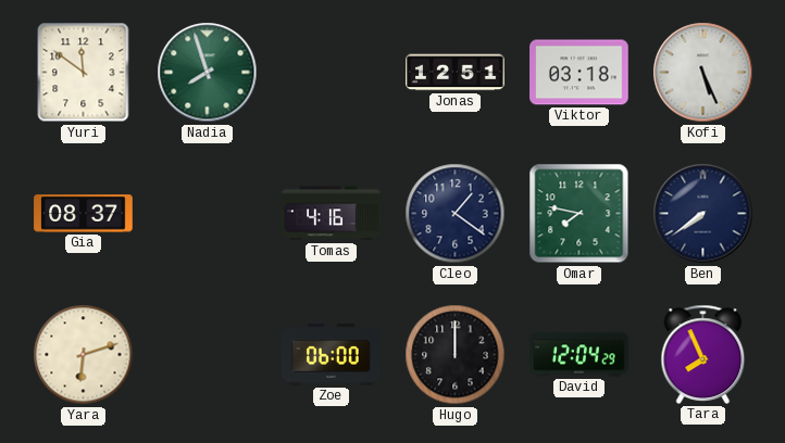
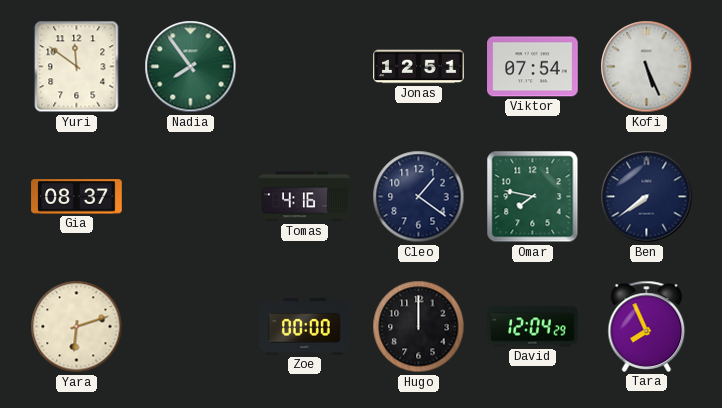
Nadia: 7:57 -> 7:54 (191, 67)
Viktor: 03:18 -> 07:54 (533, 67)
Zoe: 06:00 -> 00:00 (305, 327)
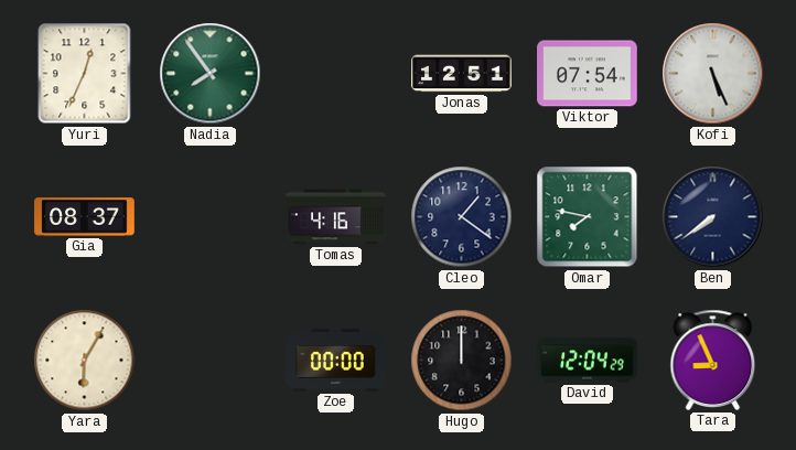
Yuri: 11:51 -> 12:34 (85, 74)
Yara: 6:12 -> 6:05 (85, 361)
Tara: 7:56 -> 8:56 (713, 360)
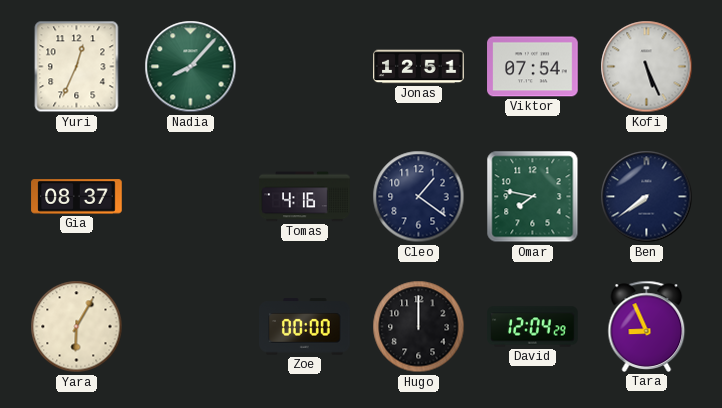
Nadia: 7:54 -> 8:07 (191, 67)
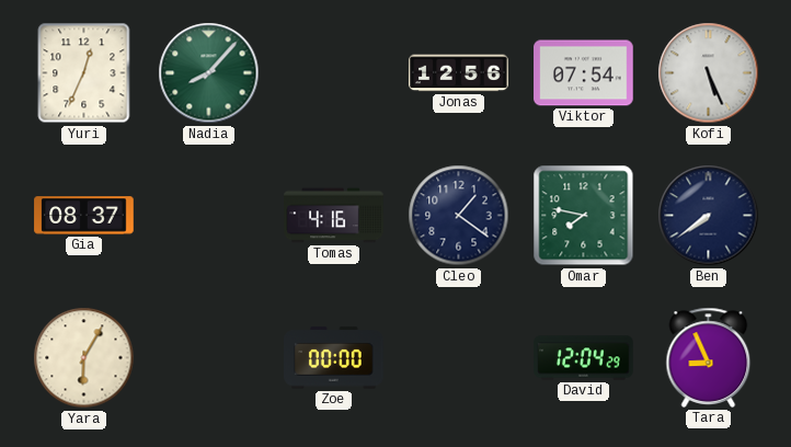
Jonas: 12:51 -> 12:56 (459, 73)
Hugo: 12:00 -> none (419, 327)
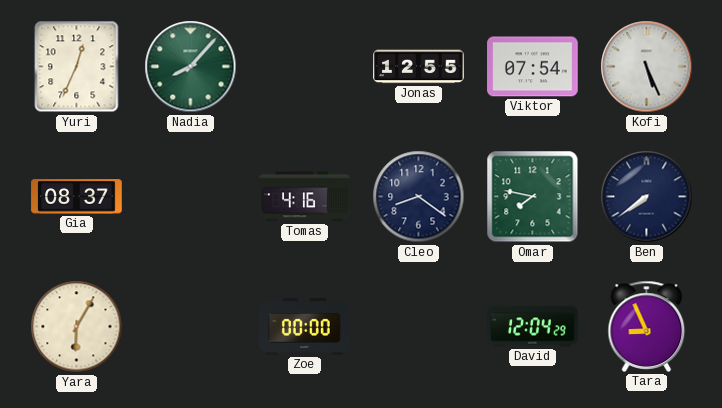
Jonas: 12:56 -> 12:55 (419, 67)
Cleo: 1:21 -> 8:21 (419, 197)
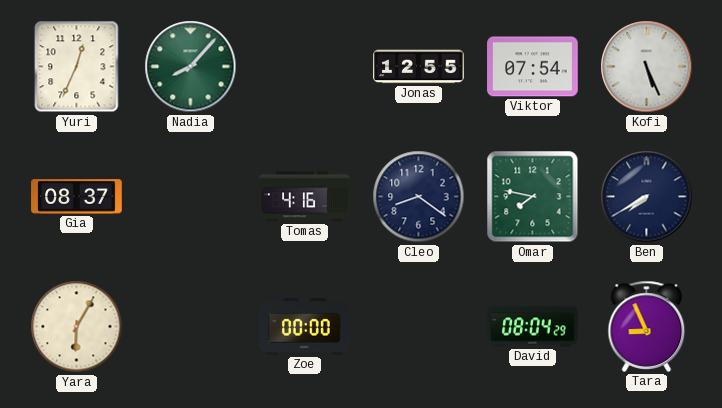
Ben: 7:39 -> 7:40 (647, 197)
David: 12:04 -> 08:04 (533, 327)
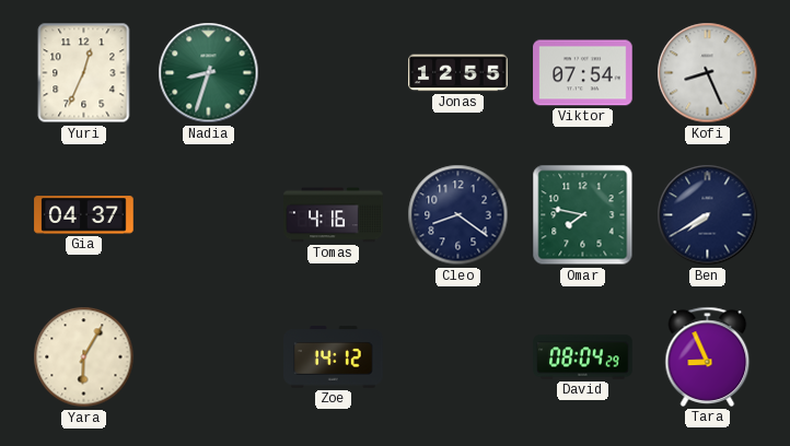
Nadia: 8:07 -> 8:33 (209, 73)
Kofi: 5:26 -> 8:26 (708, 73)
Gia: 08:37 -> 04:37 (84, 215)
Zoe: 00:00 -> 14:12 (334, 357)
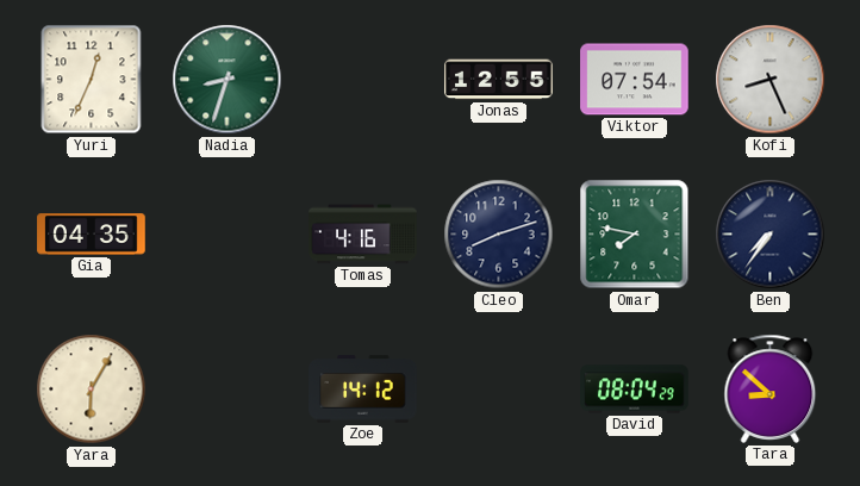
Gia: 04:37 -> 04:35 (92, 235)
Cleo: 8:21 -> 8:12 (499, 235)
Ben: 7:40 -> 7:36 (771, 235)
Tara: 8:56 -> 8:52 (771, 388)
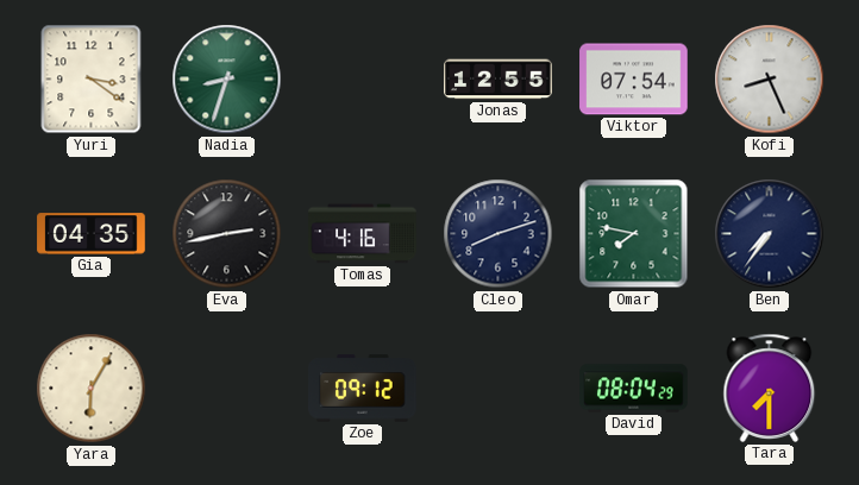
Yuri: 12:34 -> 3:21 (92, 80)
Eva: none -> 2:43 (227, 234)
Zoe: 14:12 -> 09:12 (363, 389)
Tara: 8:52 -> 7:30 (770, 388)
